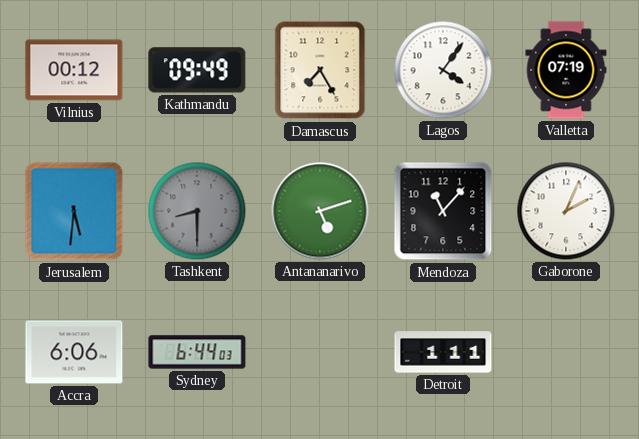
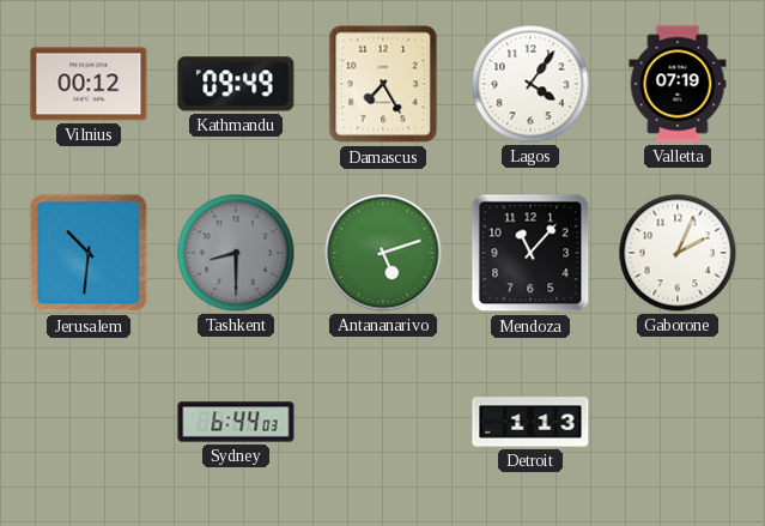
Jerusalem: 5:31 -> 10:31 (89, 253)
Accra: 6:06 -> none (74, 352)
Detroit: 1:11 -> 1:13 (530, 422)
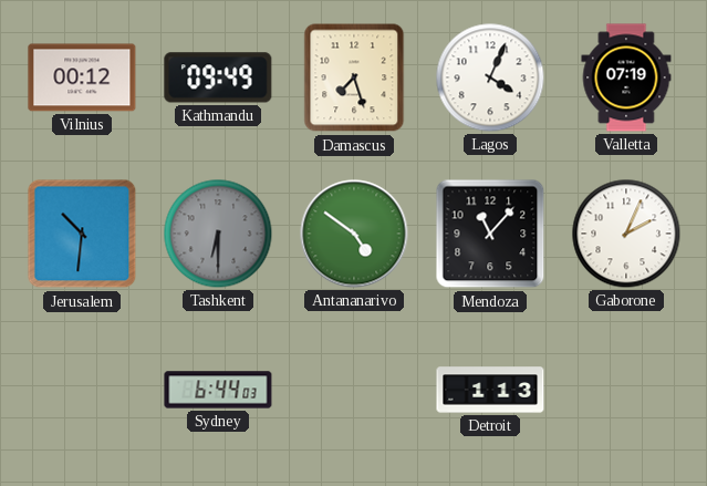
Damascus: 7:25 -> 7:27 (354, 77)
Lagos: 4:06 -> 4:04 (490, 77)
Tashkent: 8:30 -> 6:30 (218, 234)
Antananarivo: 5:12 -> 4:51 (354, 234)
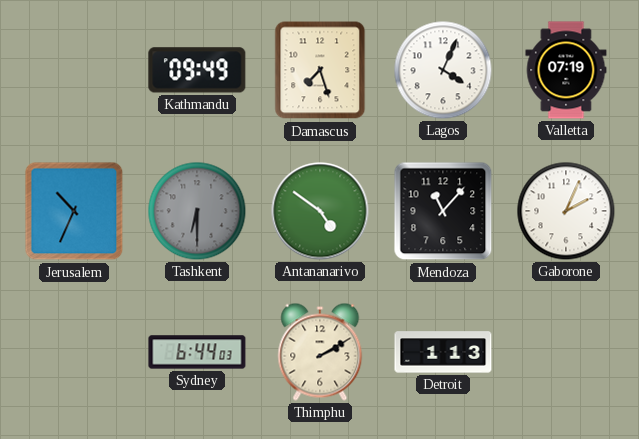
Vilnius: 00:12 -> none (82, 77)
Jerusalem: 10:31 -> 10:34 (74, 211)
Thimphu: none -> 2:10 (320, 352)
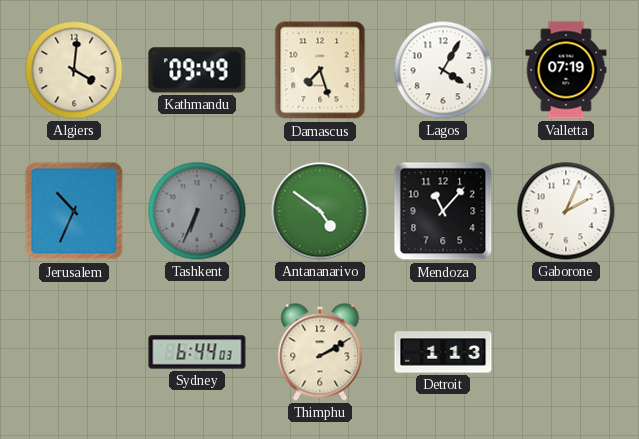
Algiers: none -> 4:01 (74, 70)
Lagos: 4:04 -> 4:05 (443, 70)
Tashkent: 6:30 -> 6:34 (197, 211)
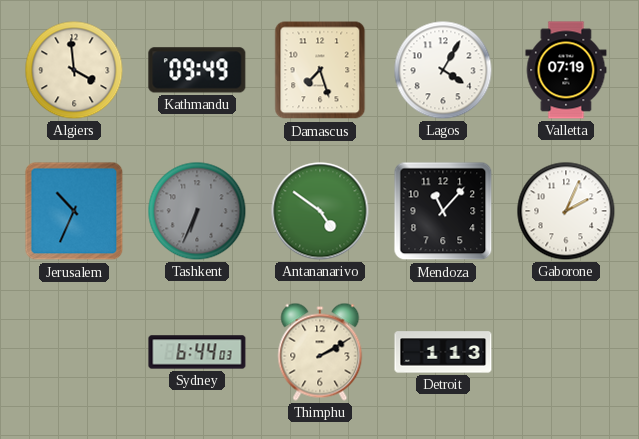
Algiers: 4:01 -> 3:59 (74, 70)
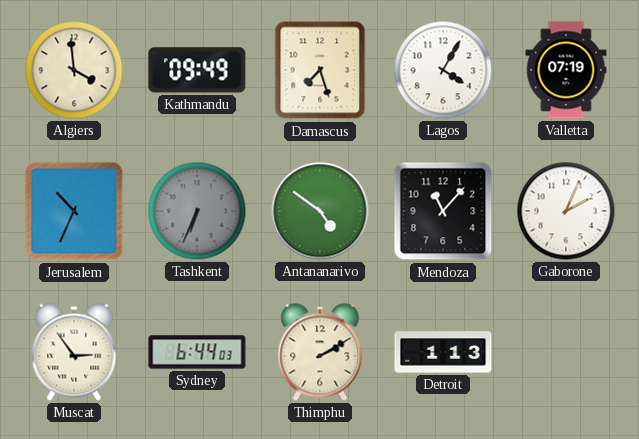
Muscat: none -> 2:54 (74, 352)
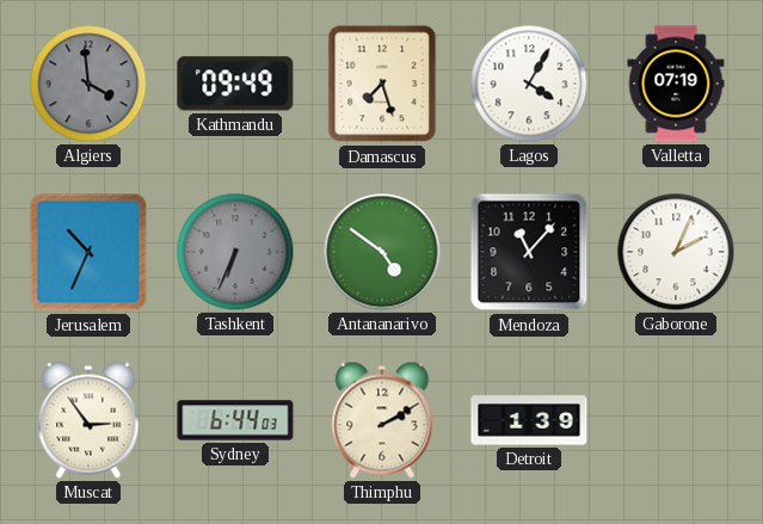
Algiers dial: cream -> grey (88, 84)
Detroit: 1:13 -> 1:39 (529, 420)
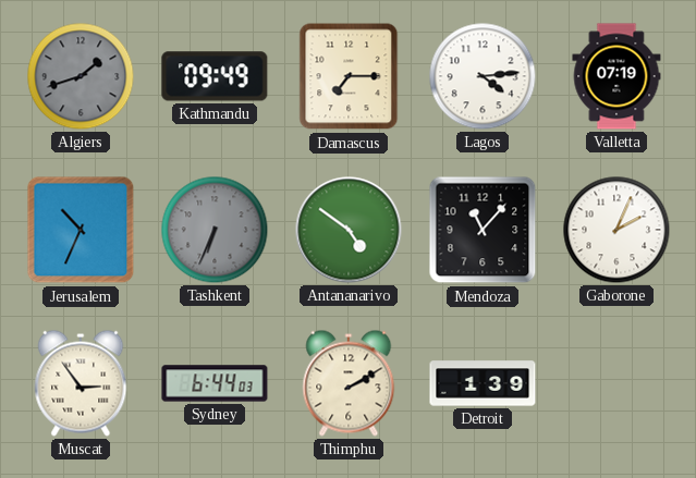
Algiers: 3:59 -> 1:42 (81, 76)
Damascus: 7:27 -> 7:15 (349, 76)
Lagos: 4:05 -> 4:14 (483, 76)
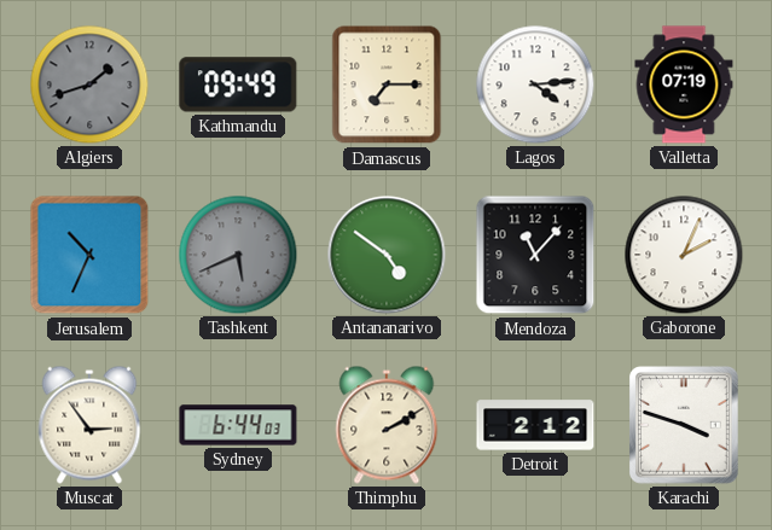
Tashkent: 6:34 -> 5:41 (238, 255)
Detroit: 1:39 -> 2:12 (535, 425)
Karachi: none -> 3:48 (685, 426)
